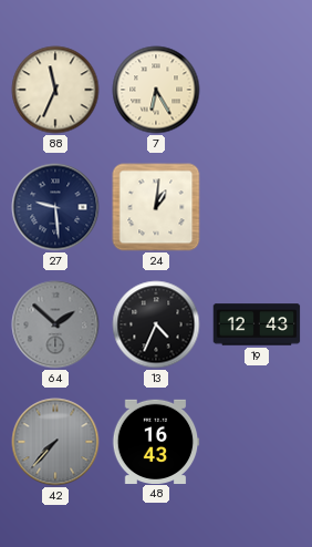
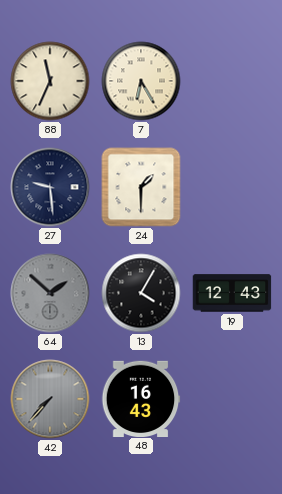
24: 1:01 -> 1:30 (141, 187)
13: 4:34 -> 4:05 (141, 293)
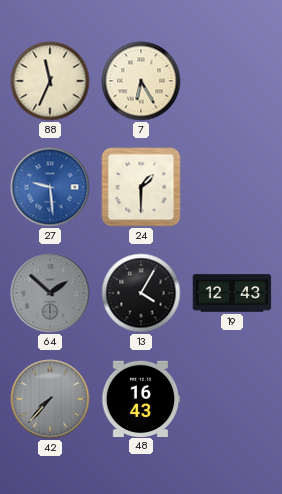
27 dial: navy -> blue (50, 187)
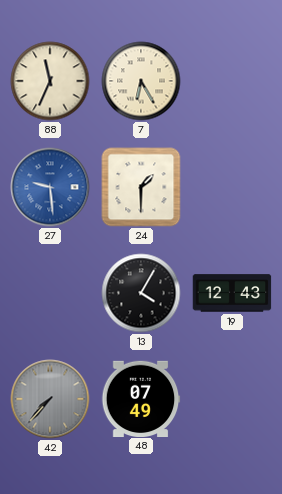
64: 1:52 -> none (50, 293)
48: 16:43 -> 07:49 (141, 398)
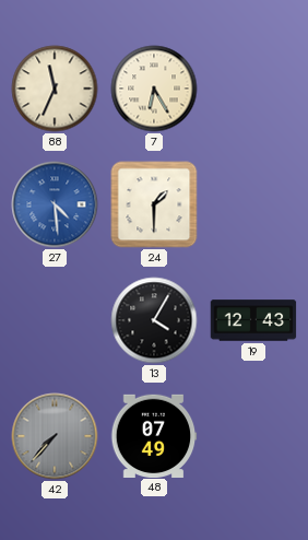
27: 9:29 -> 4:29 (55, 204)
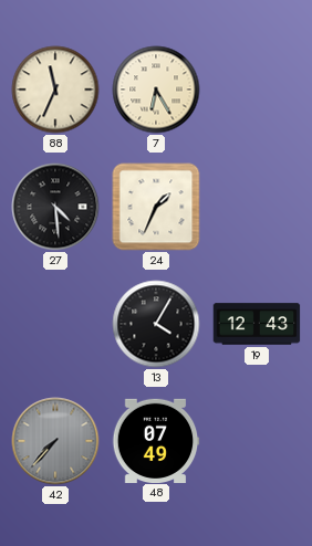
27 dial: blue -> black (55, 207)
24: 1:30 -> 1:34 (156, 207)
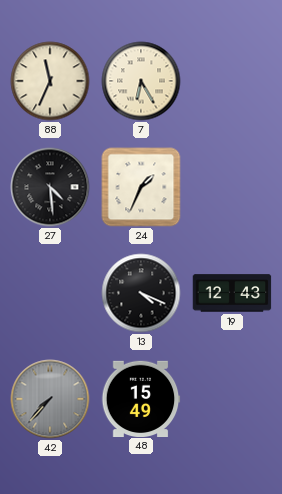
13: 4:05 -> 4:19 (141, 293)
48: 07:49 -> 15:49 (141, 398)
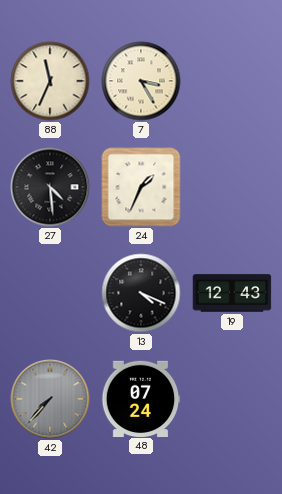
7: 6:25 -> 3:25 (141, 81)
48: 15:49 -> 07:24 (141, 398)
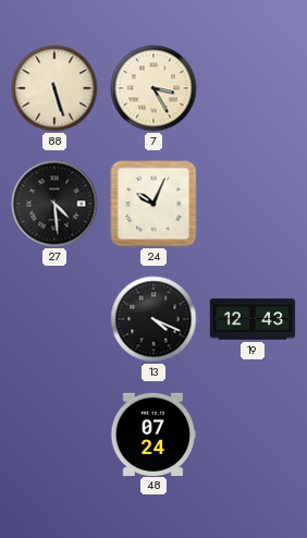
88: 11:34 -> 5:27 (54, 88)
24: 1:34 -> 10:04 (153, 204)
42: 7:37 -> none (50, 399)
